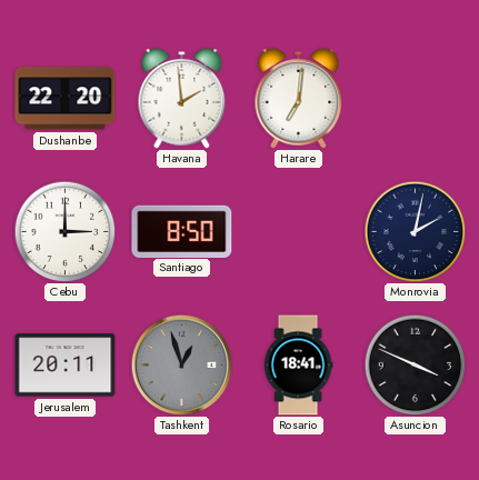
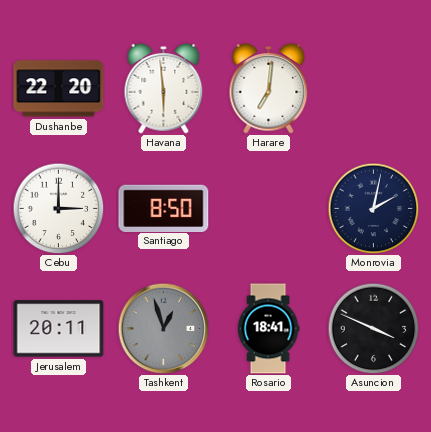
Havana: 1:59 -> 5:59 (164, 88)
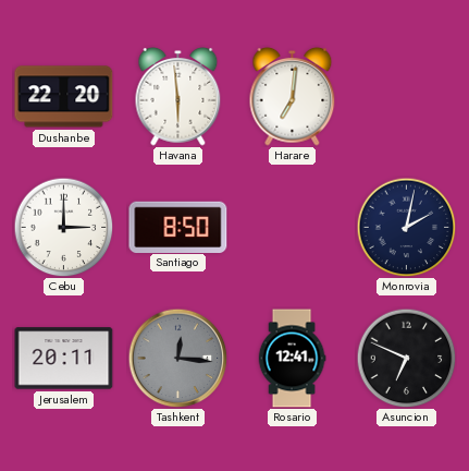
Tashkent: 12:57 -> 12:16 (177, 358)
Rosario: 18:41 -> 12:41 (292, 359)
Asuncion: 3:49 -> 6:49 (406, 358)
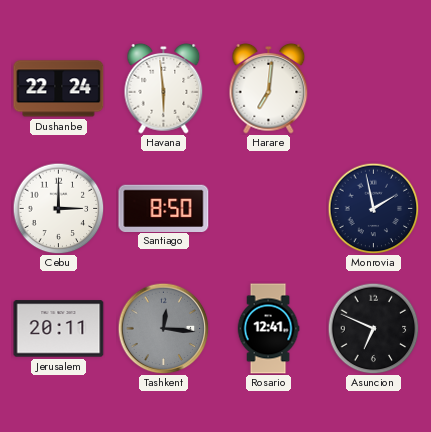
Dushanbe: 22:20 -> 22:24 (59, 89)
Monrovia: 2:02 -> 1:58 (373, 208)
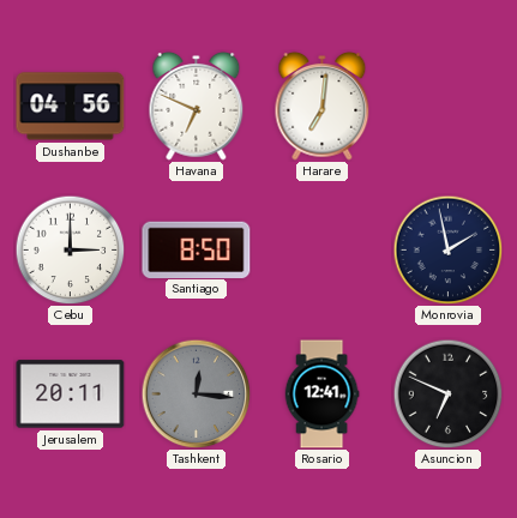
Dushanbe: 22:24 -> 04:56 (71, 107)
Havana: 5:59 -> 6:49 (197, 106)
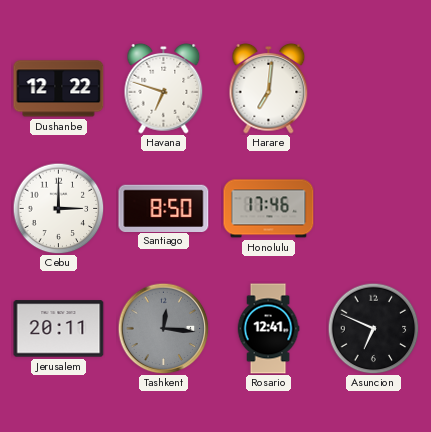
Dushanbe: 04:56 -> 12:22 (59, 89)
Havana: 6:49 -> 6:48 (164, 88)
Honolulu: none -> 17:46 (269, 209)
Monrovia: 1:58 -> none (447, 249)
